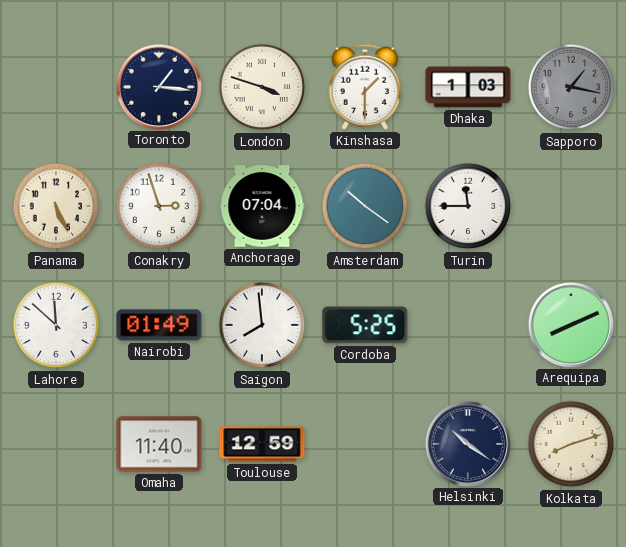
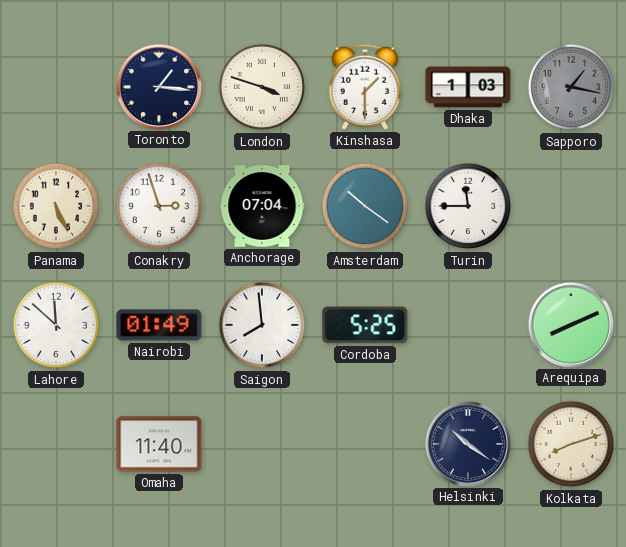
Toulouse: 12:59 -> none (262, 444)
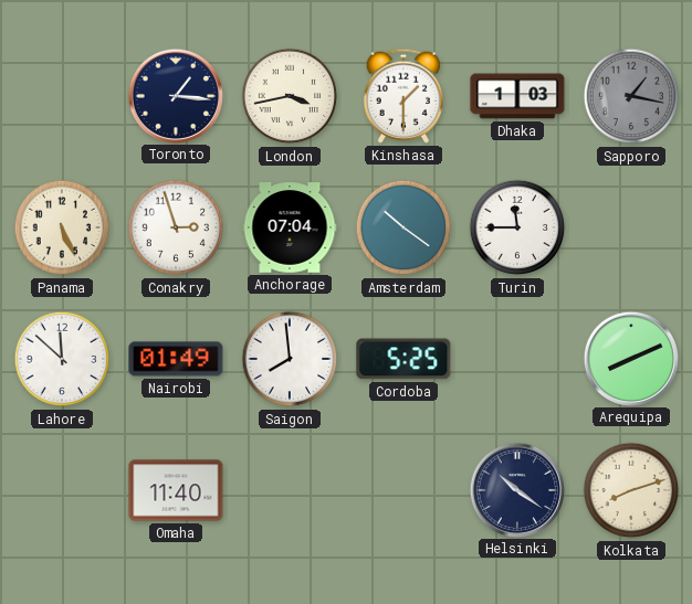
London: 3:48 -> 3:43 (290, 96)
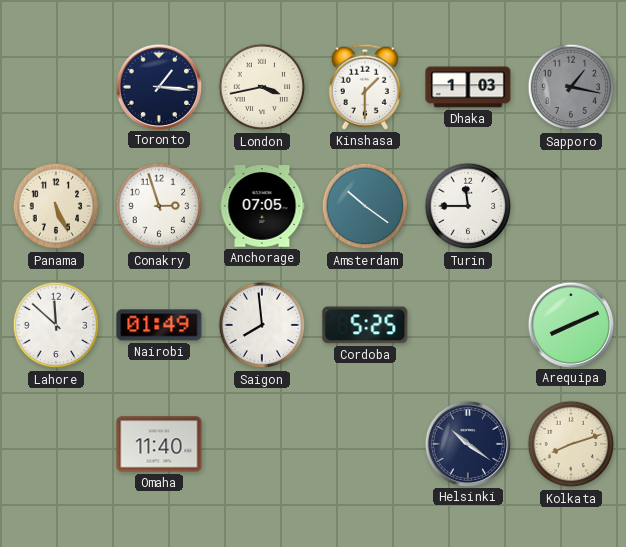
Anchorage: 07:04 -> 07:05 (262, 206)
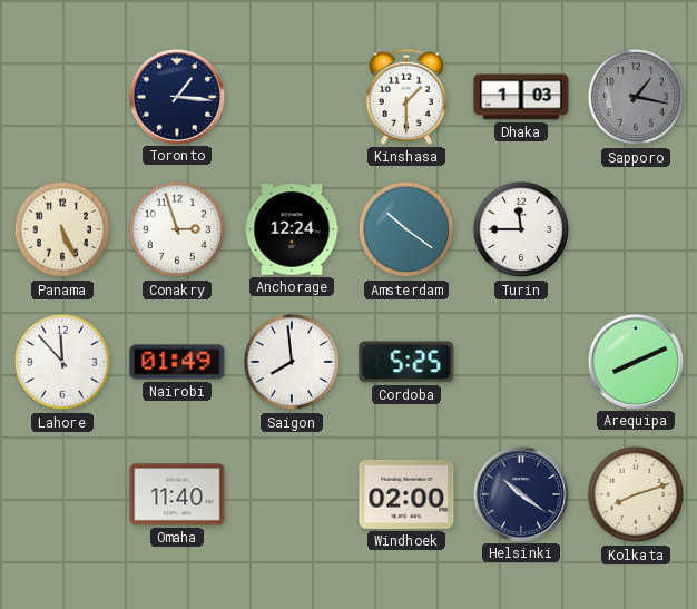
London: 3:43 -> none (262, 87)
Anchorage: 07:05 -> 12:24 (292, 229)
Lahore: 11:52 -> 11:53 (62, 362)
Windhoek: none -> 02:00 (406, 494)
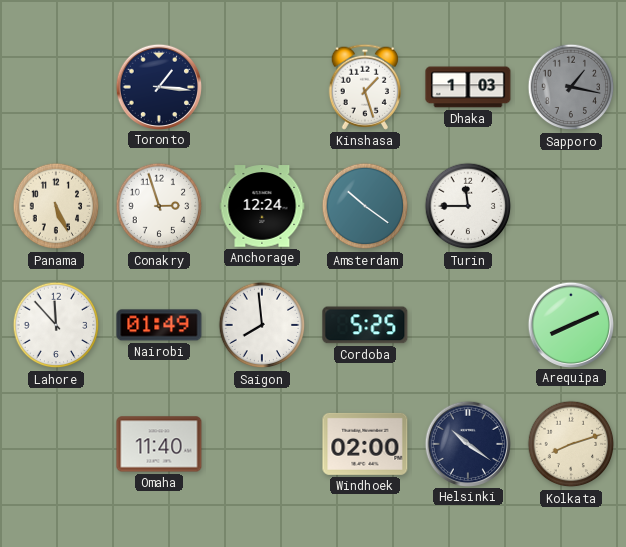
Kinshasa: 1:30 -> 1:27 (365, 87)
